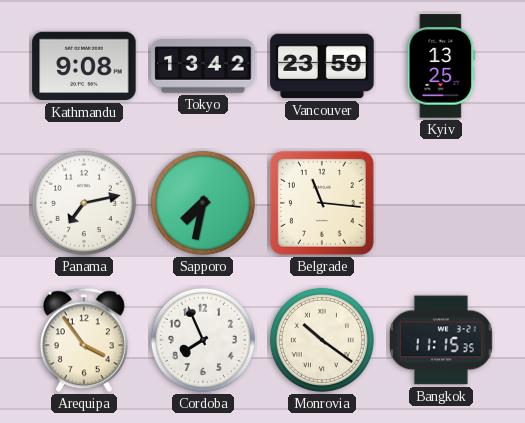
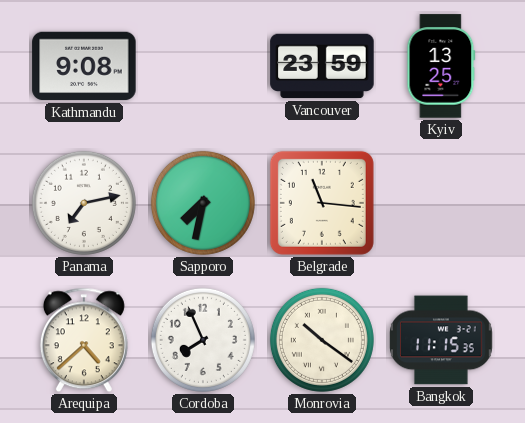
Tokyo: 13:42 -> none (203, 66)
Arequipa: 3:54 -> 4:38 (84, 340)
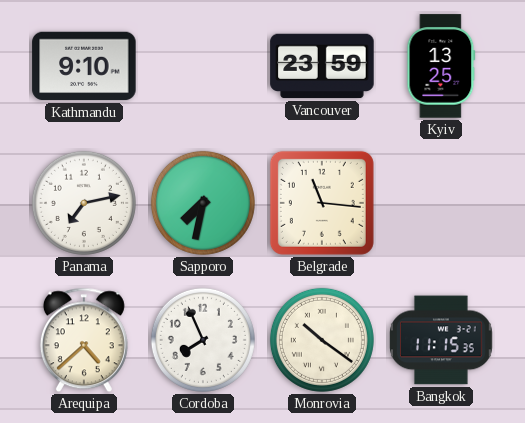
Kathmandu: 9:08 -> 9:10 (84, 66)
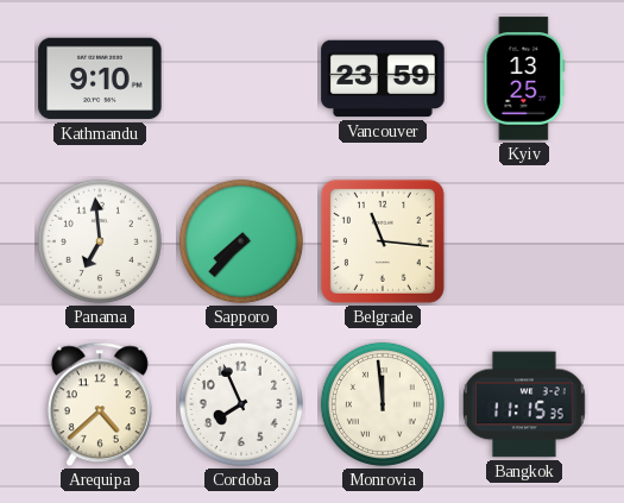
Panama: 7:13 -> 6:59 (100, 241)
Sapporo: 7:32 -> 7:37 (241, 241)
Monrovia: 10:21 -> 11:59 (383, 404)
